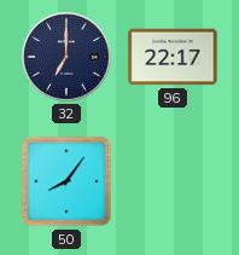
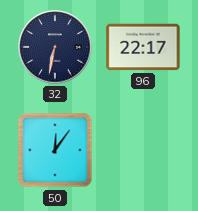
32: 7:00 -> 6:32 (55, 47)
50: 8:06 -> 12:06 (55, 150)
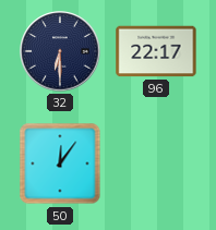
32: 6:32 -> 6:30 (60, 51)
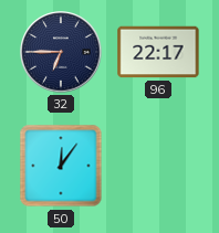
32: 6:30 -> 6:45 (61, 52)
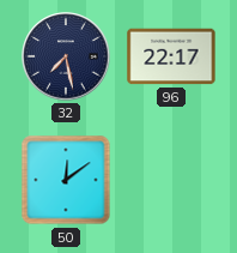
32: 6:45 -> 7:28 (66, 56)
50: 12:06 -> 12:09 (66, 180)
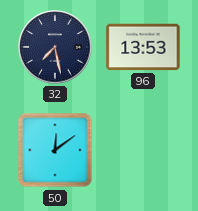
96: 22:17 -> 13:53 (143, 47)
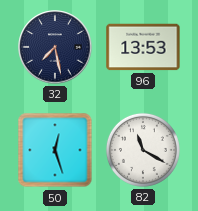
50: 12:09 -> 12:27 (55, 150)
82: none -> 11:20 (143, 150)
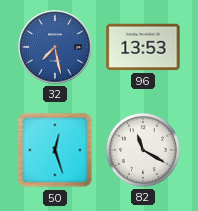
32 dial: navy -> blue (55, 47)
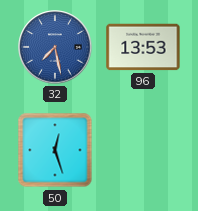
82: 11:20 -> none (143, 150)
